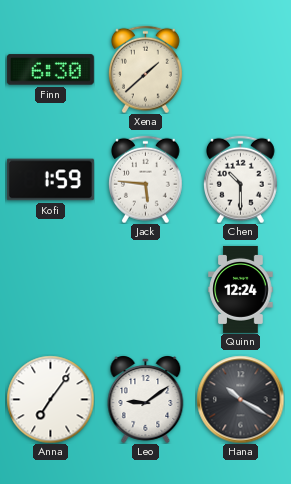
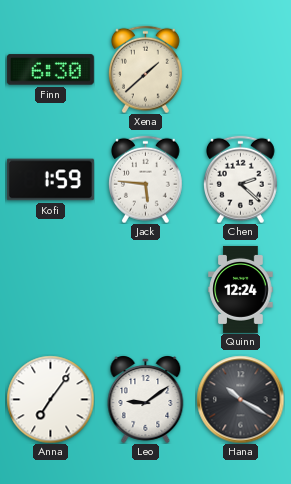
Chen: 10:30 -> 2:22 (240, 179)
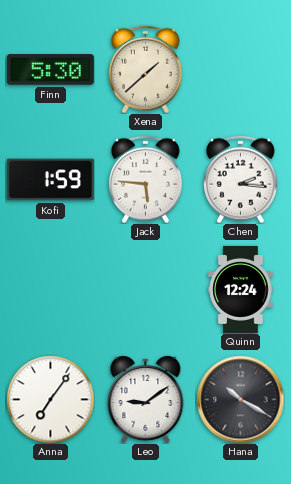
Finn: 6:30 -> 5:30 (50, 70)
Chen: 2:22 -> 2:16 (240, 179)
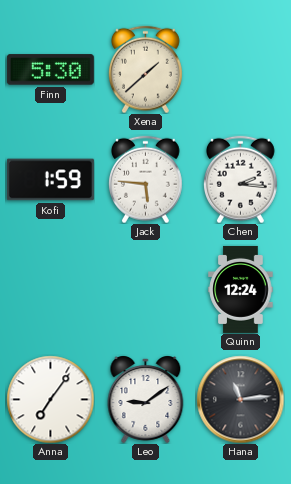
Hana: 10:20 -> 11:14 (240, 399)
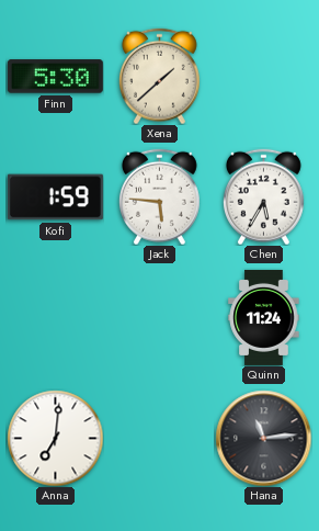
Chen: 2:16 -> 5:35 (263, 196)
Quinn: 12:24 -> 11:24 (264, 317)
Anna: 7:06 -> 7:01 (55, 438)
Leo: 9:09 -> none (146, 400)
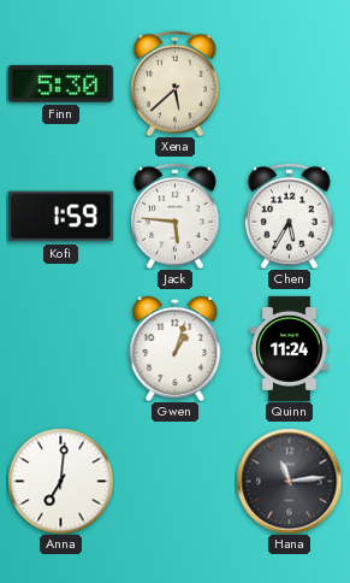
Xena: 1:38 -> 5:38 (174, 83)
Gwen: none -> 1:03 (176, 349)
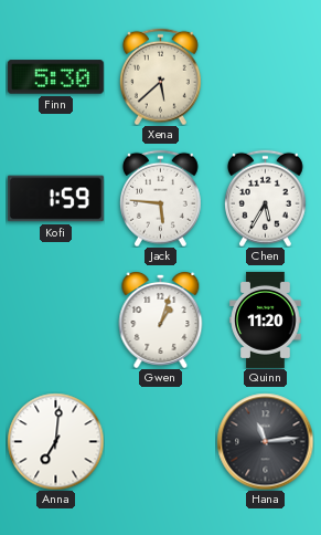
Quinn: 11:24 -> 11:20 (266, 319)
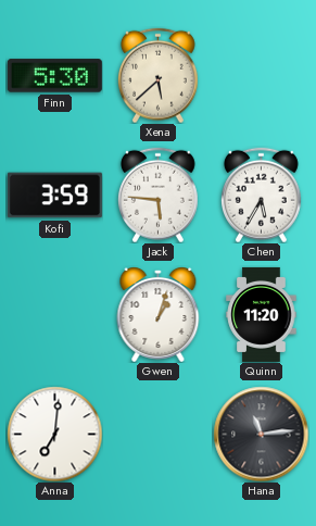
Kofi: 1:59 -> 3:59 (54, 196)
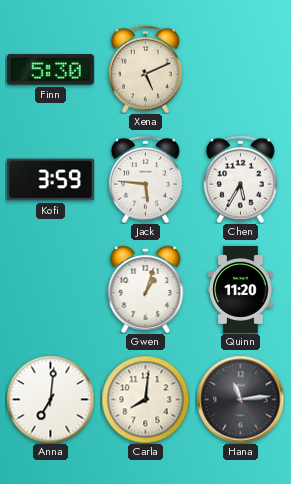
Xena: 5:38 -> 5:11 (145, 69)
Carla: none -> 8:01 (145, 399)
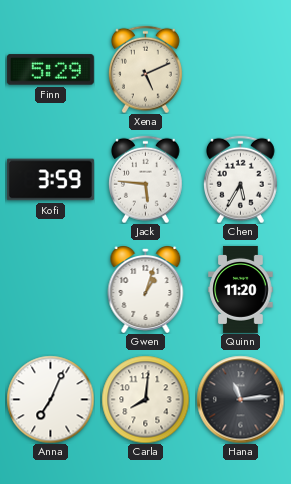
Finn: 5:30 -> 5:29 (50, 70)
Anna: 7:01 -> 7:04 (50, 399)
